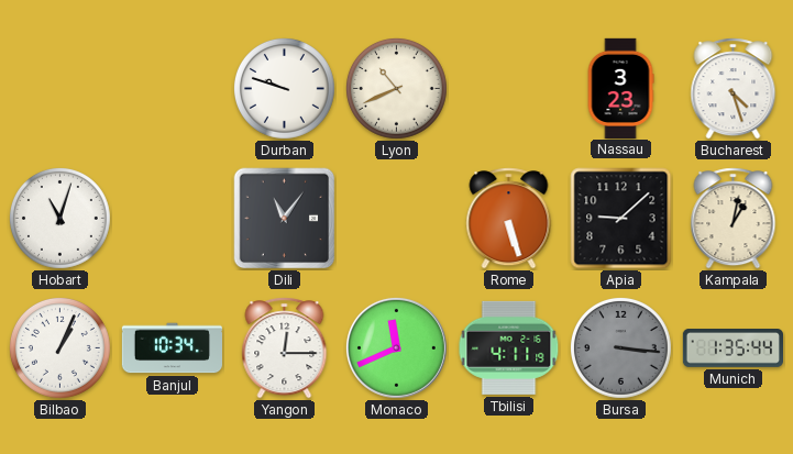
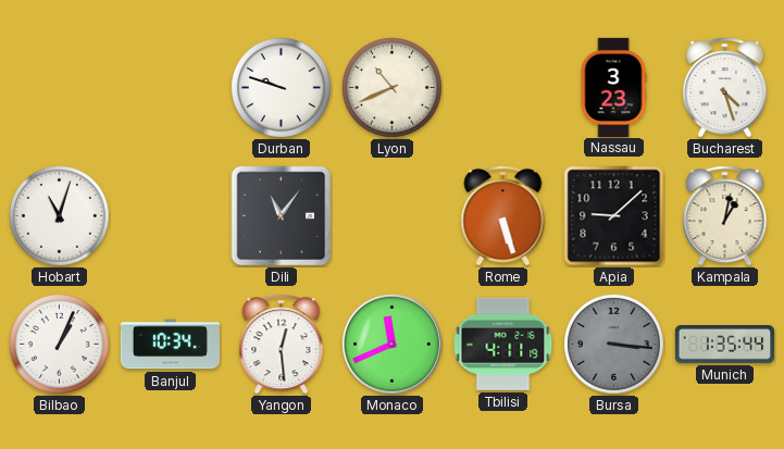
Yangon: 12:15 -> 12:29 (282, 345)
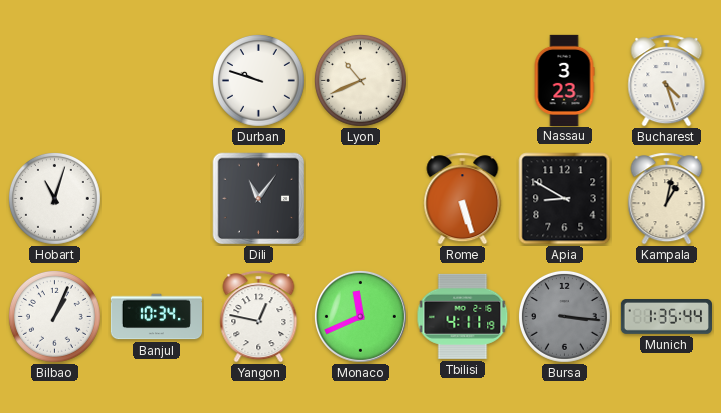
Apia: 9:08 -> 8:50 (565, 199)
Yangon: 12:29 -> 12:47 (259, 317)
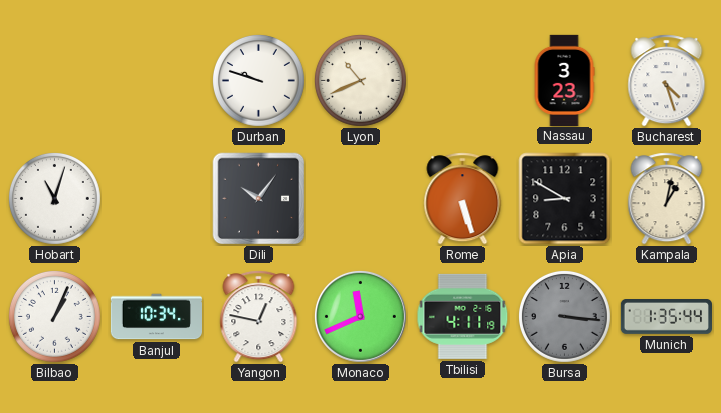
Dili: 11:06 -> 10:06 (259, 199)
